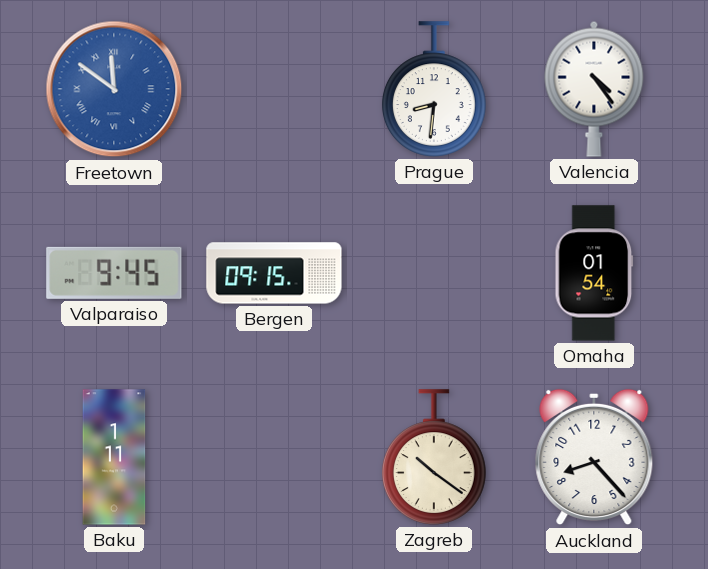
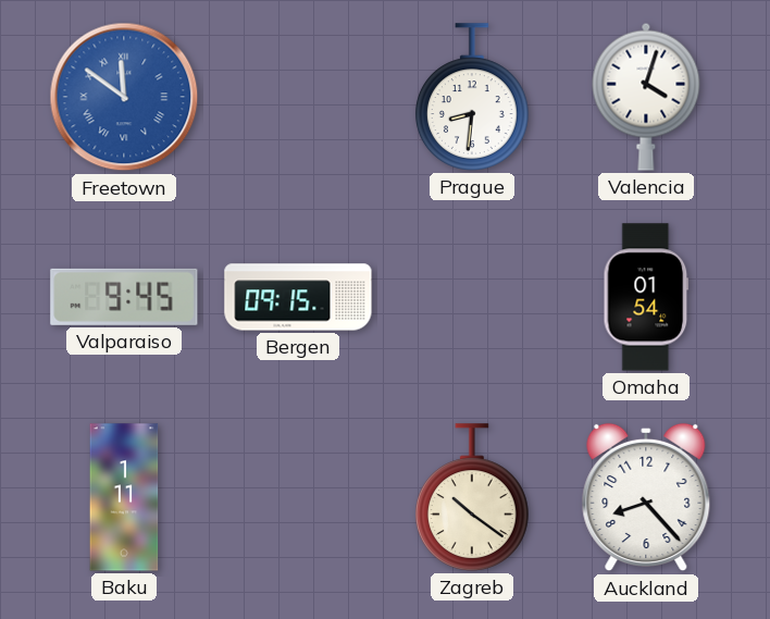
Valencia: 4:24 -> 4:03 (646, 97)
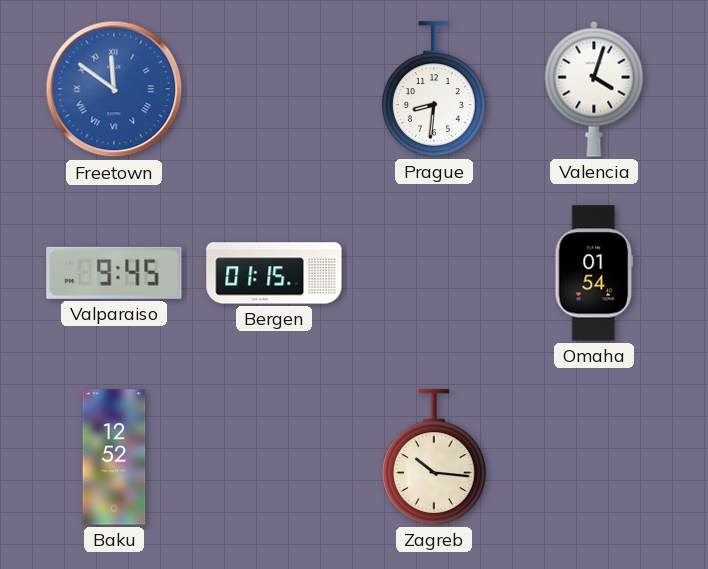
Bergen: 09:15 -> 01:15 (274, 273)
Baku: 1:11 -> 12:52 (114, 457)
Zagreb: 10:21 -> 10:16 (434, 457)
Auckland: 8:23 -> none (646, 497)
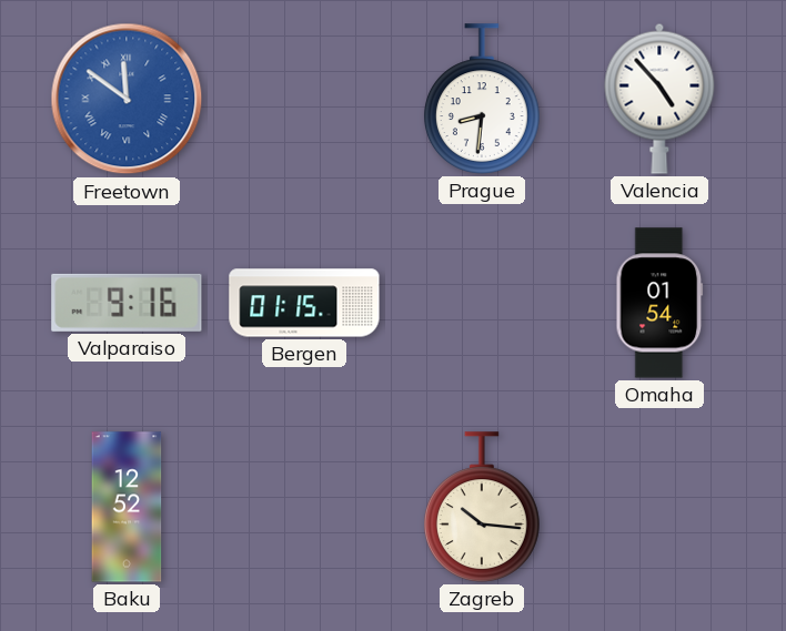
Valencia: 4:03 -> 4:53 (659, 99)
Valparaiso: 9:45 -> 9:16 (127, 303)
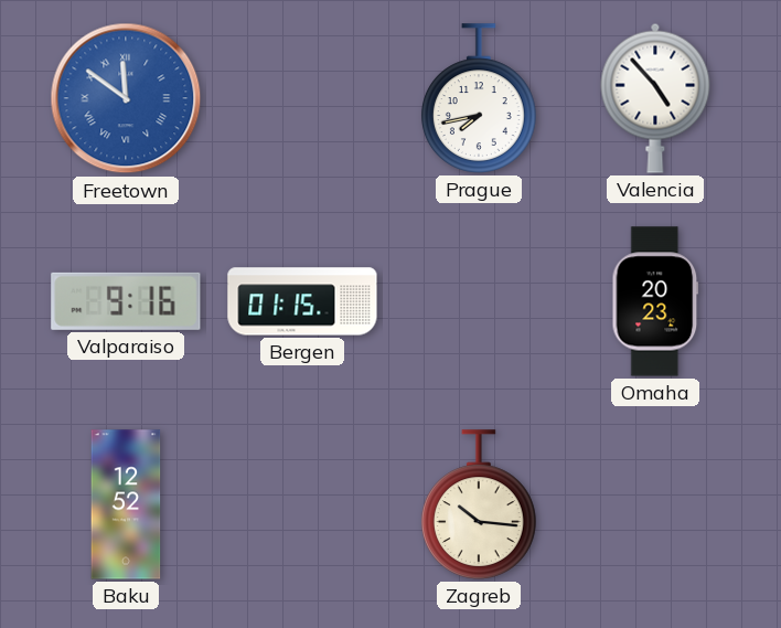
Prague: 8:31 -> 7:43 (479, 98)
Omaha: 01:54 -> 20:23 (655, 301)
